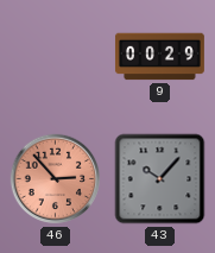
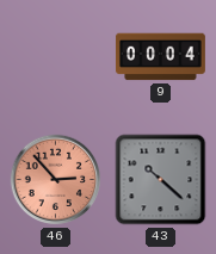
9: 00:29 -> 00:04 (160, 57)
43: 10:07 -> 10:22 (161, 180)
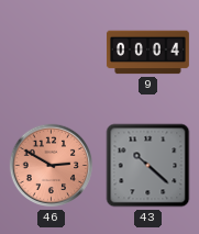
46: 2:53 -> 2:50 (52, 166)
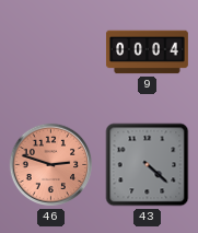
46: 2:50 -> 2:48 (51, 165)
43: 10:22 -> 4:22 (148, 165)
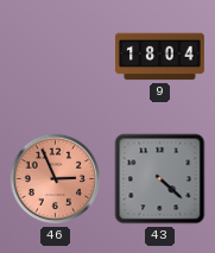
9: 00:04 -> 18:04 (159, 57)
46: 2:48 -> 2:56 (56, 179)
